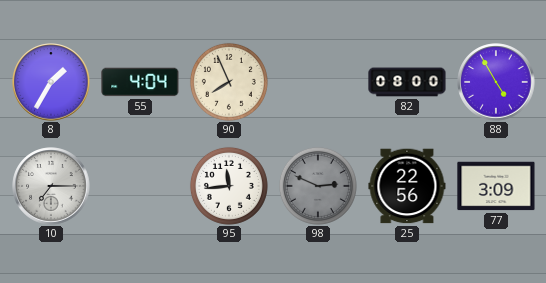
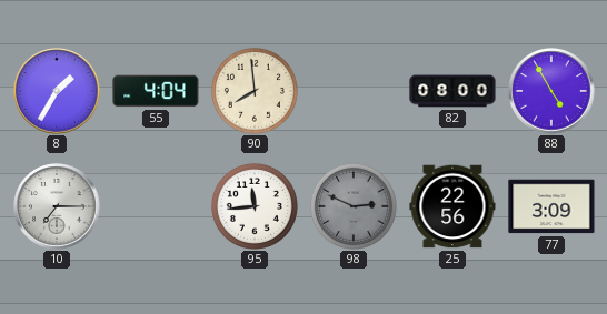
90: 7:56 -> 7:59 (255, 91)
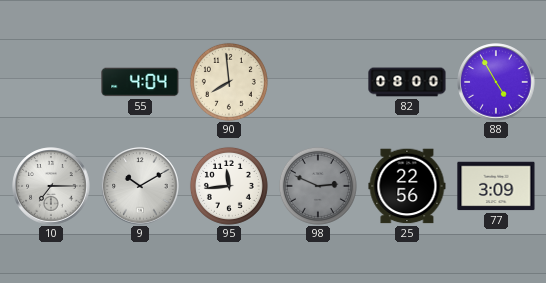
8: 1:35 -> none (57, 91)
9: none -> 10:10 (140, 186)
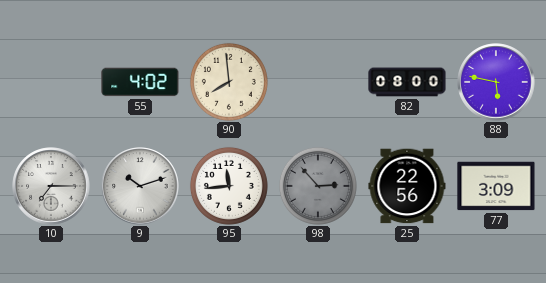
55: 4:04 -> 4:02 (140, 82)
88: 4:55 -> 5:47 (496, 82)
9: 10:10 -> 10:12 (140, 186)
98: 2:49 -> 2:53 (318, 186)
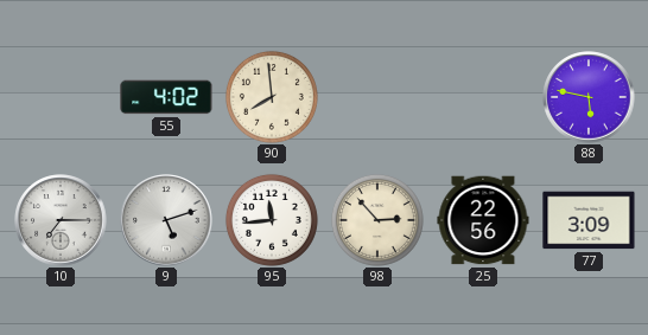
82: 08:00 -> none (407, 82)
9: 10:12 -> 5:12 (166, 220)
98 dial: grey -> cream (377, 220)
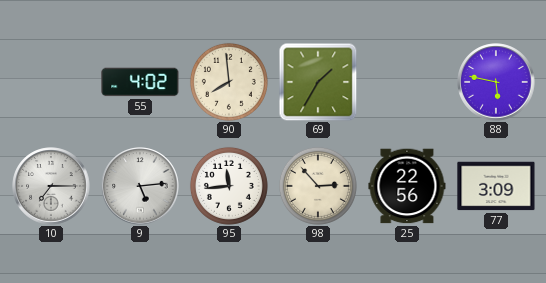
69: none -> 1:35 (318, 82)
9: 5:12 -> 5:14 (140, 186)
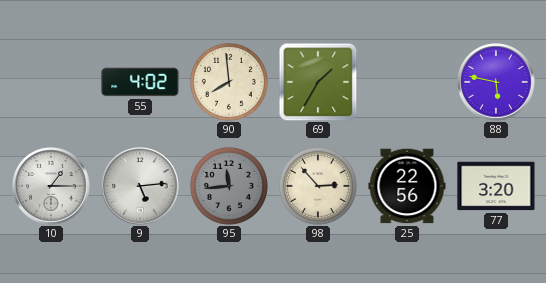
10: 7:15 -> 1:15 (51, 186)
95 dial: white -> grey (229, 186)
77: 3:09 -> 3:20 (496, 186)
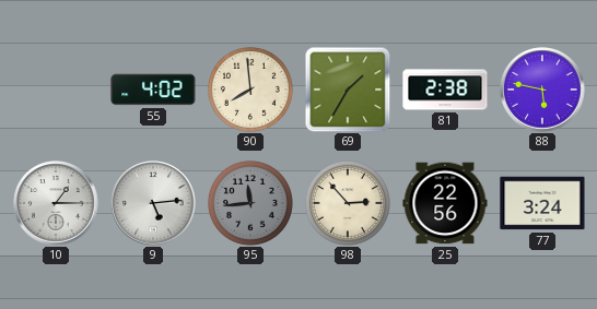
81: none -> 2:38 (445, 90)
77: 3:20 -> 3:24 (542, 203)
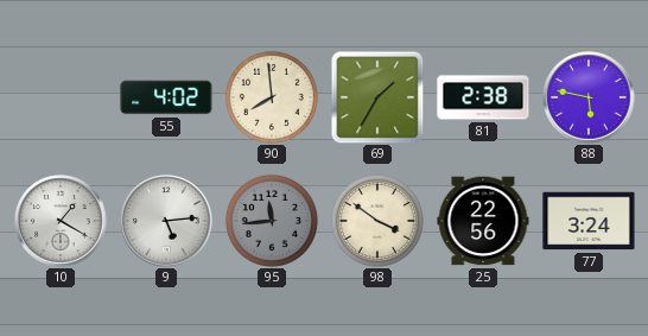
10: 1:15 -> 1:20 (61, 221)
98: 2:53 -> 3:51 (377, 221)
